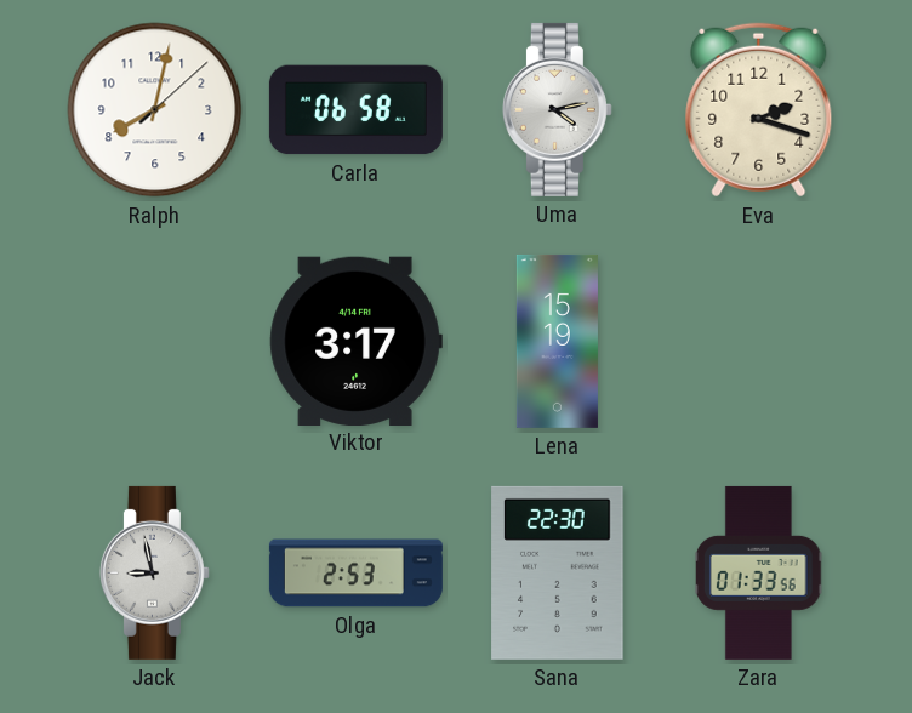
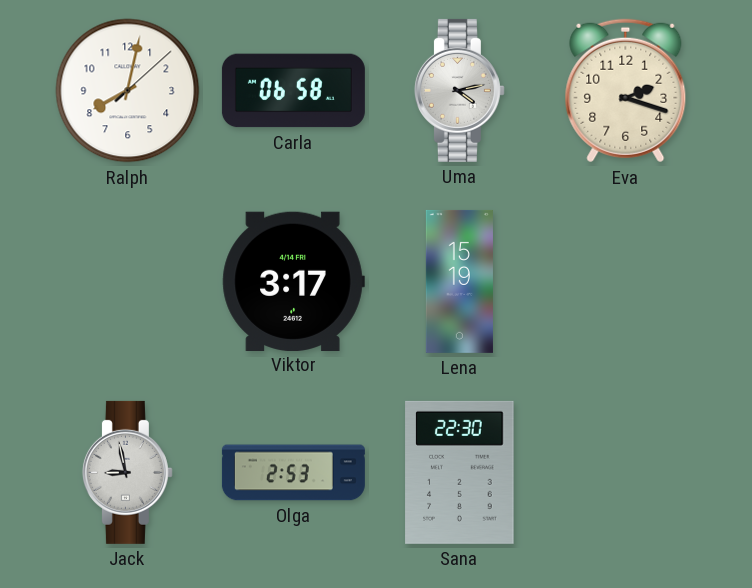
Zara: 01:33 -> none (759, 572)
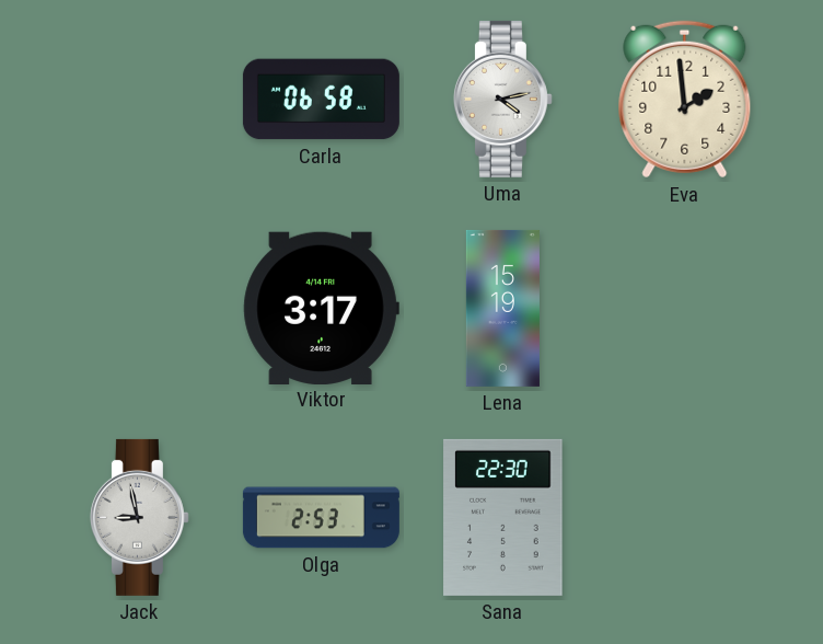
Ralph: 8:02 -> none (128, 91)
Eva: 2:18 -> 1:59 (685, 100)
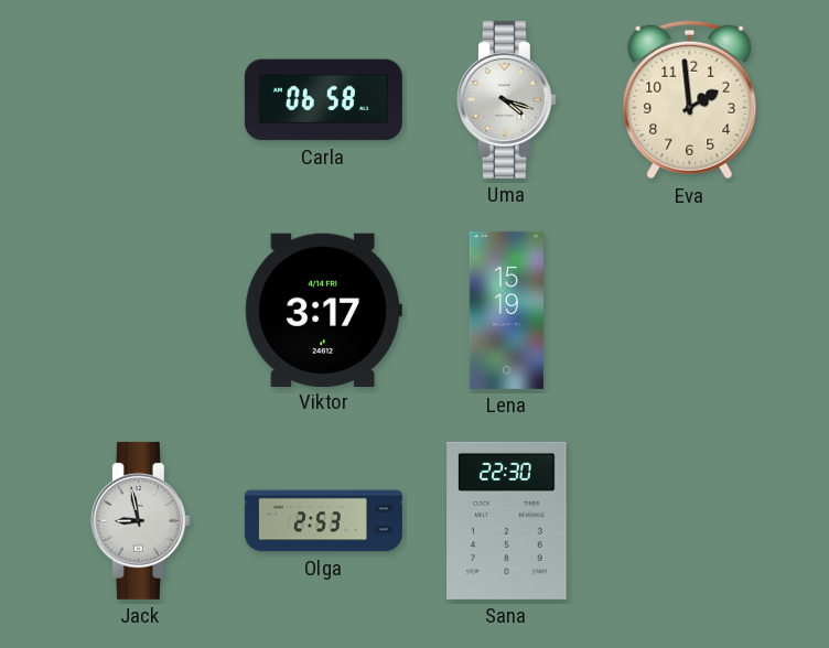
Uma: 4:13 -> 4:18 (506, 99)
